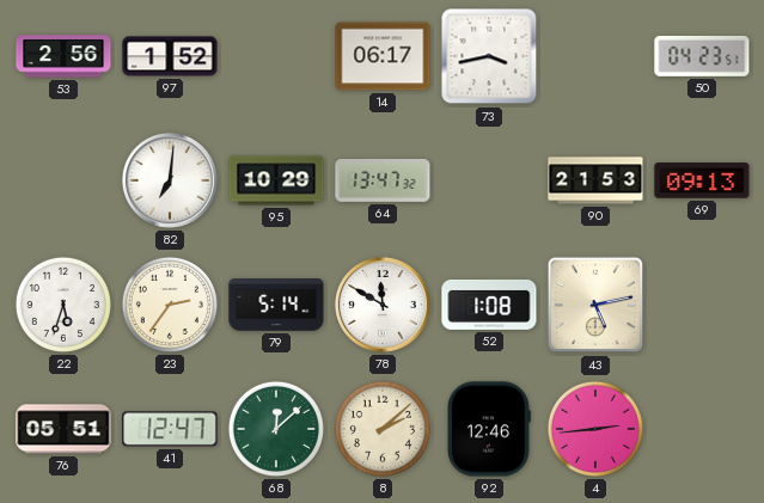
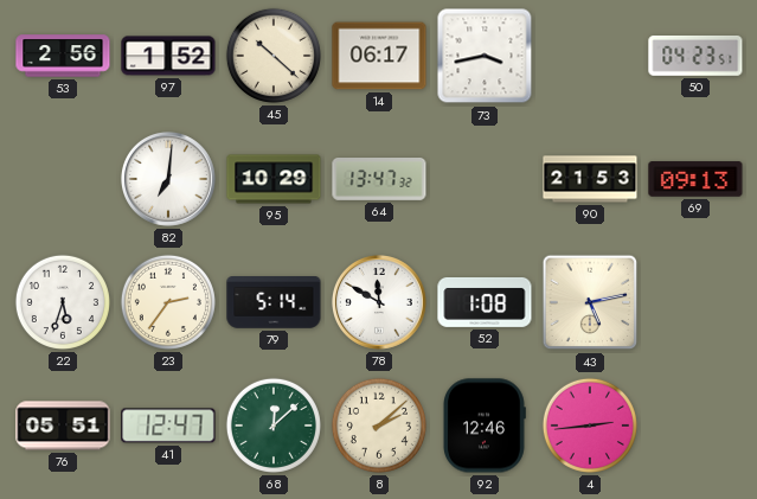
45: none -> 10:22 (274, 56)
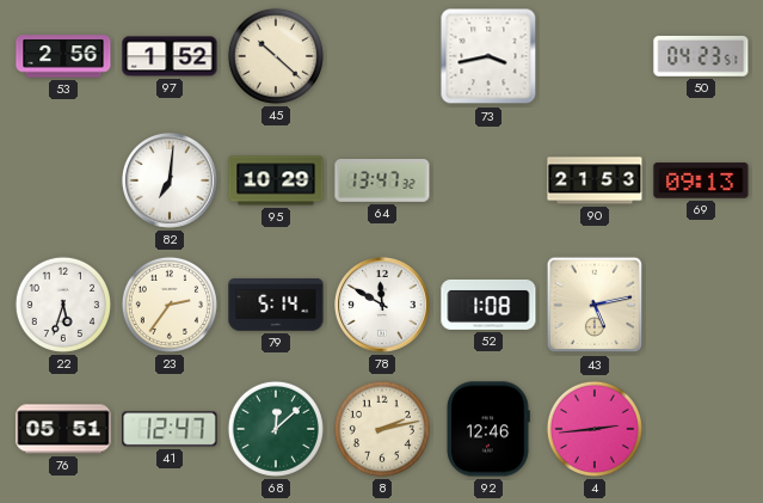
14: 06:17 -> none (379, 56)
8: 2:08 -> 2:13 (382, 429)
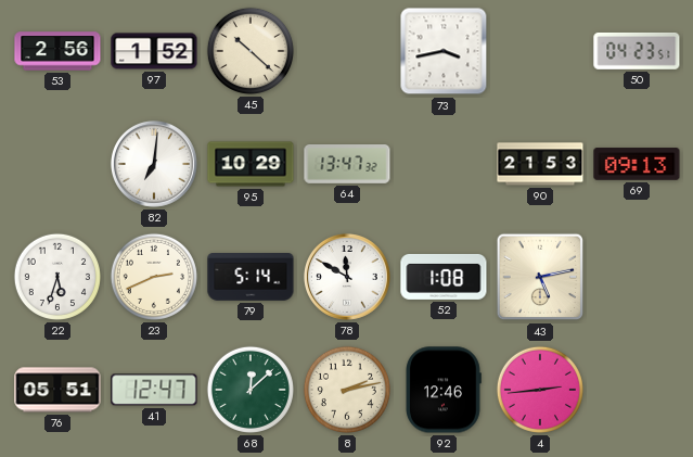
23: 2:36 -> 2:41 (154, 277)
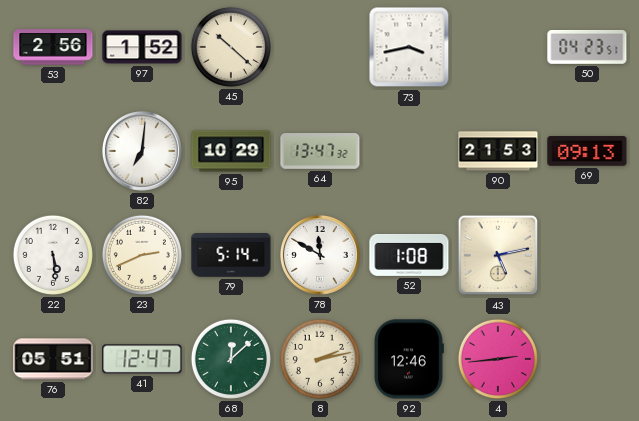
22: 5:33 -> 5:29 (53, 255)
